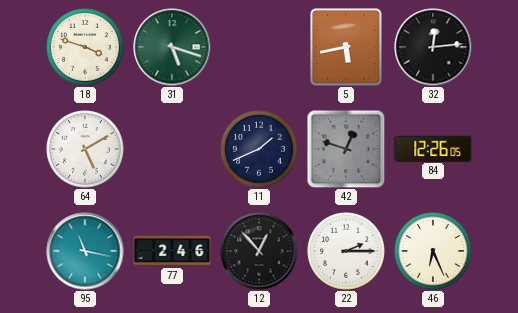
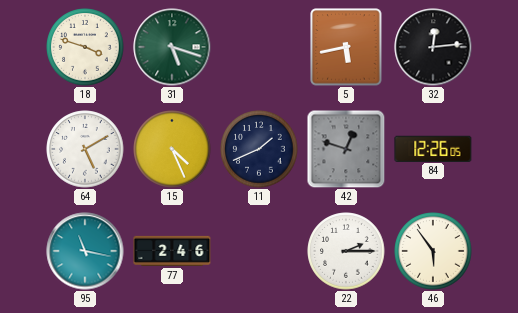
15: none -> 4:26 (172, 149)
12: 12:53 -> none (259, 251)
46: 6:26 -> 5:54 (433, 251)
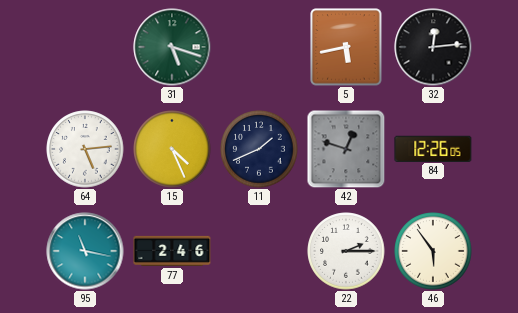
18: 3:48 -> none (85, 47)
64: 5:10 -> 5:14 (85, 149)
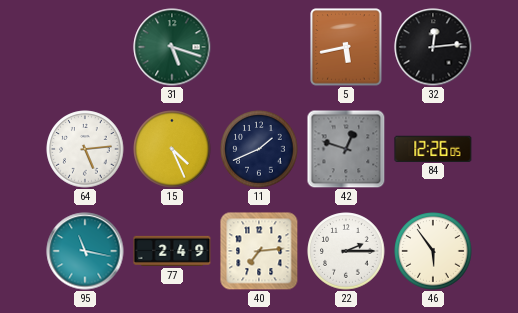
77: 2:46 -> 2:49 (172, 251)
40: none -> 7:14 (259, 251)
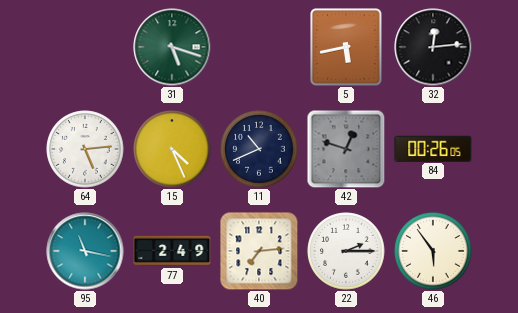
11: 1:41 -> 10:41 (259, 149)
84: 12:26 -> 00:26 (433, 148)
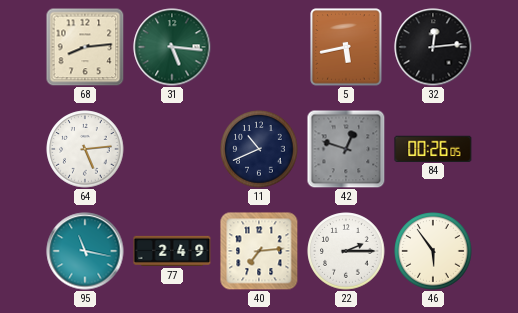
68: none -> 8:14 (85, 47)
31: 5:18 -> 5:16 (172, 47)
15: 4:26 -> none (172, 149)
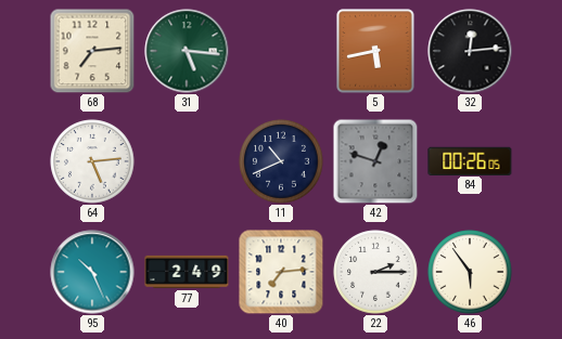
68: 8:14 -> 7:14 (92, 51)
95: 11:17 -> 10:26 (92, 272)
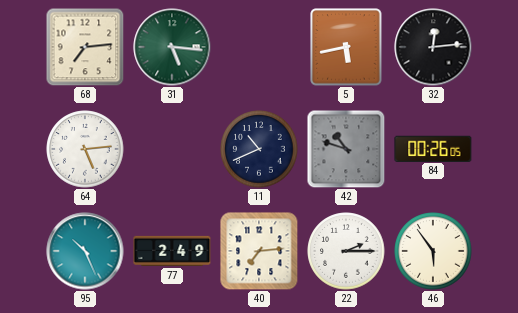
42: 12:48 -> 10:48 (346, 149)
